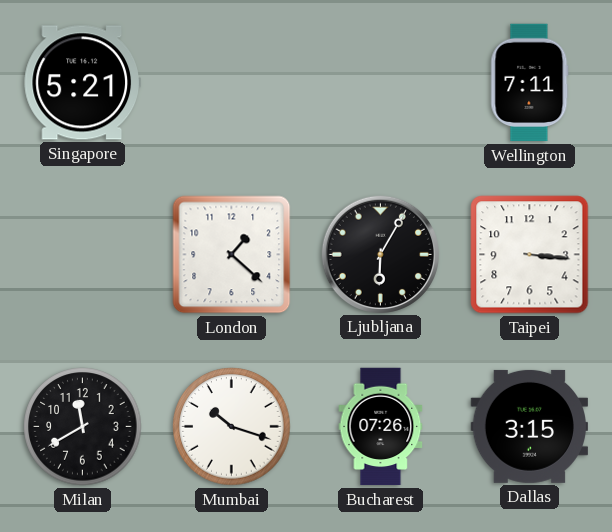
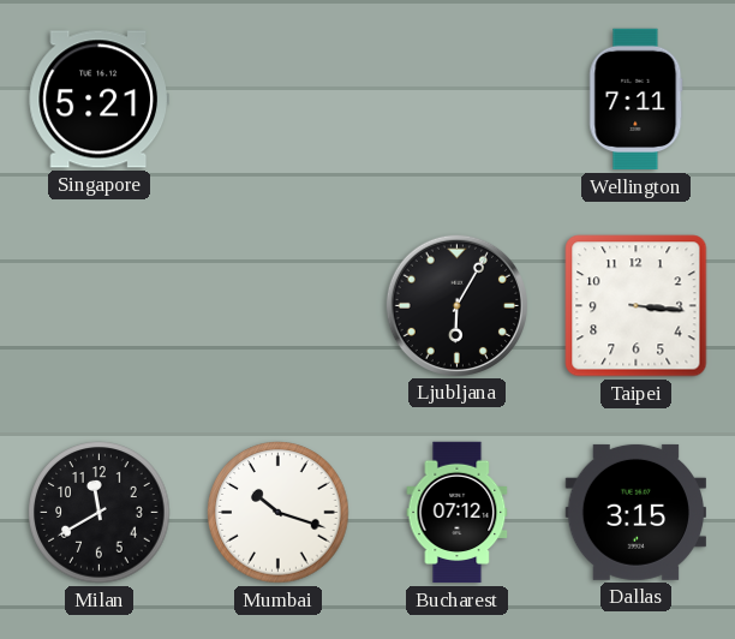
London: 1:22 -> none (232, 255)
Bucharest: 07:26 -> 07:12 (458, 513)
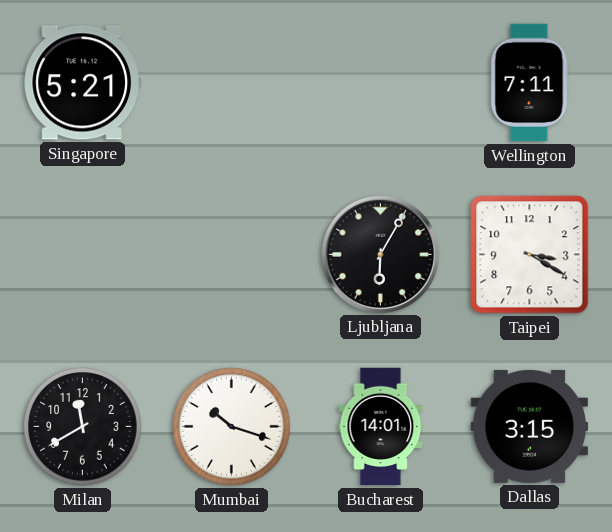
Taipei: 3:16 -> 3:20 (530, 255)
Bucharest: 07:12 -> 14:01 (381, 427)
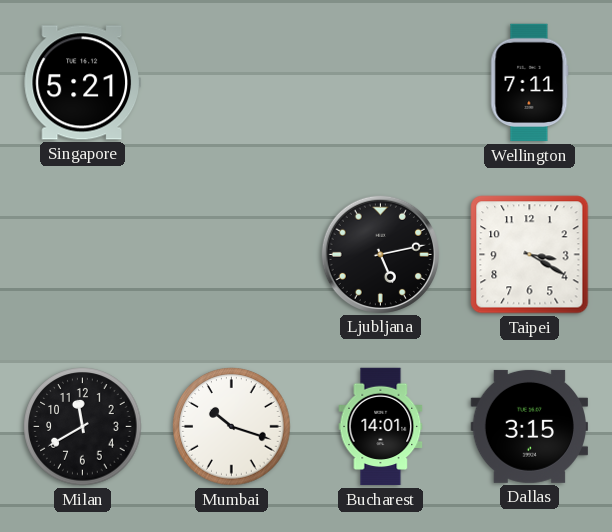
Ljubljana: 6:05 -> 5:13 (380, 254)
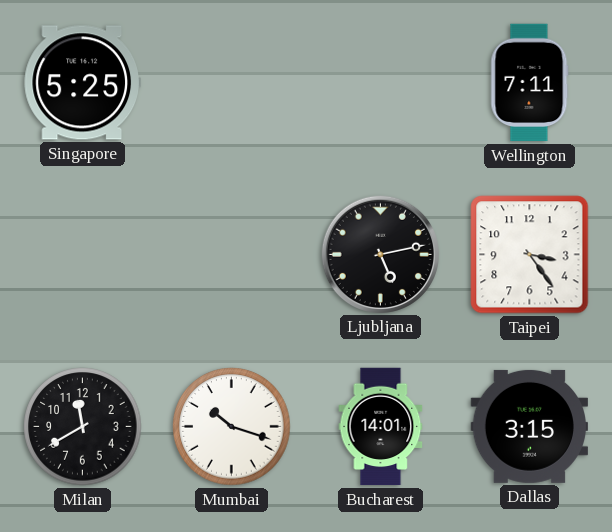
Singapore: 5:21 -> 5:25 (82, 83)
Taipei: 3:20 -> 3:24 (530, 255)
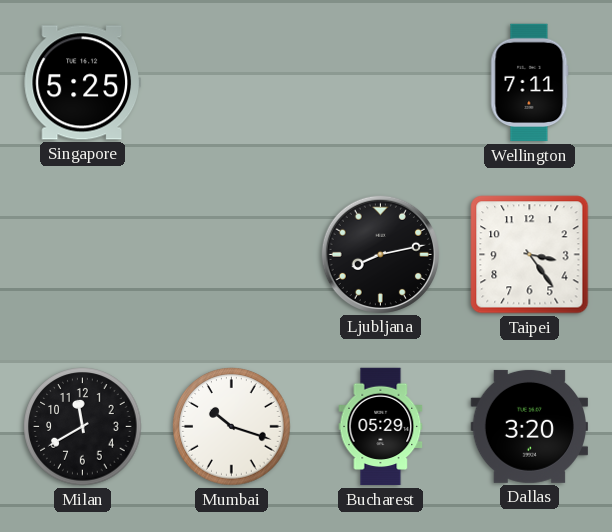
Ljubljana: 5:13 -> 8:13 (380, 254)
Bucharest: 14:01 -> 05:29 (381, 427)
Dallas: 3:15 -> 3:20 (529, 426)
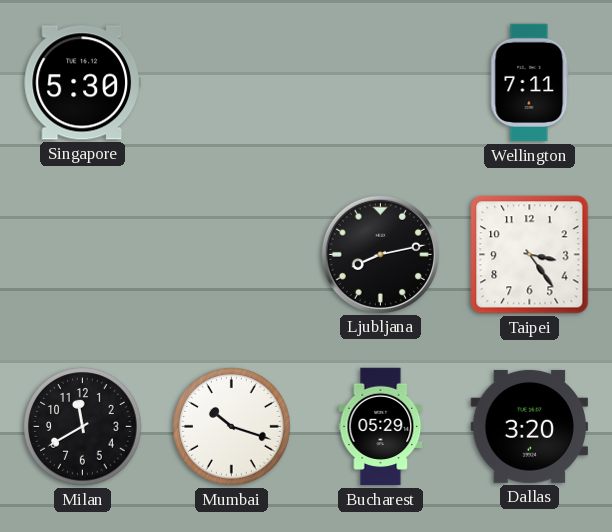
Singapore: 5:25 -> 5:30 (82, 83)
